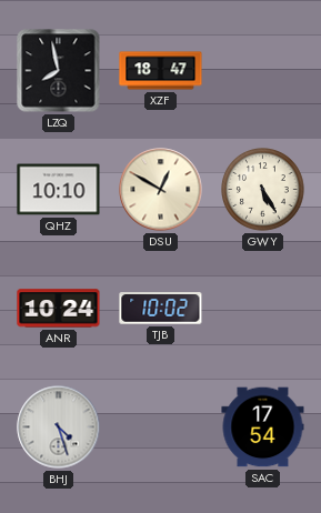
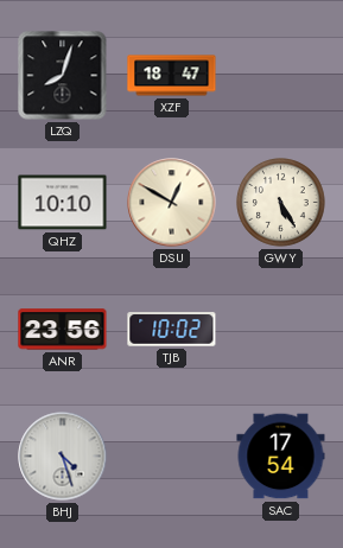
LZQ: 7:58 -> 8:03 (63, 76)
ANR: 10:24 -> 23:56 (63, 330)
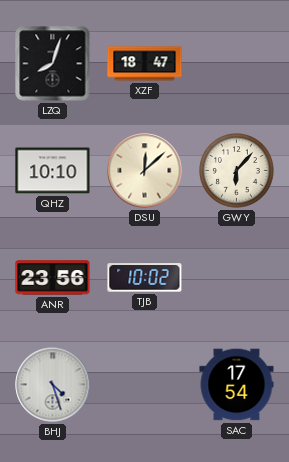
DSU: 12:50 -> 12:08 (145, 171)
GWY: 5:25 -> 6:07 (237, 171)
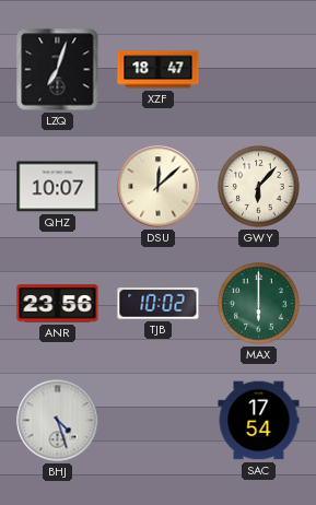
LZQ: 8:03 -> 7:03 (58, 70)
QHZ: 10:10 -> 10:07 (58, 187)
MAX: none -> 6:00 (259, 304)
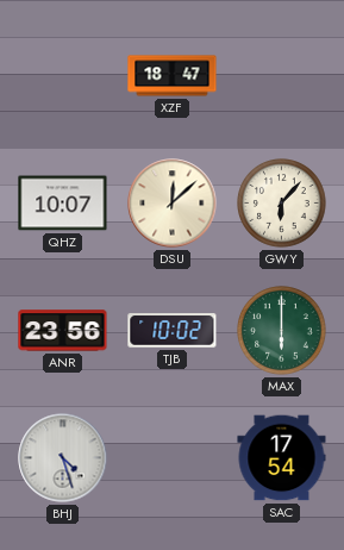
LZQ: 7:03 -> none (58, 70)
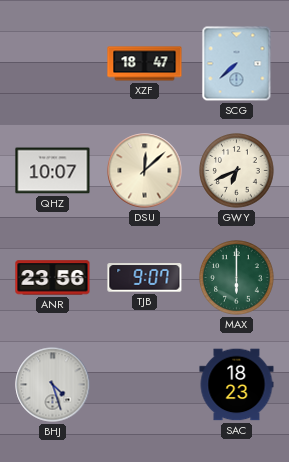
SCG: none -> 7:38 (237, 64)
GWY: 6:07 -> 6:41 (237, 171)
TJB: 10:02 -> 9:07 (145, 278)
SAC: 17:54 -> 18:23 (237, 385)
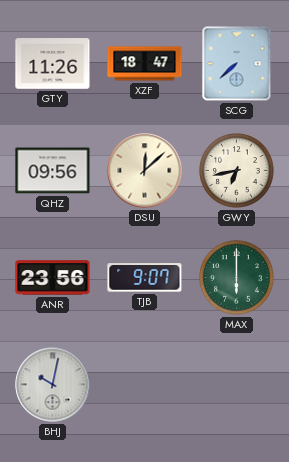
GTY: none -> 11:26 (53, 64)
QHZ: 10:07 -> 09:56 (53, 171)
GWY: 6:41 -> 6:43 (237, 171)
BHJ: 4:27 -> 10:02 (53, 385)
SAC: 18:23 -> none (237, 385)
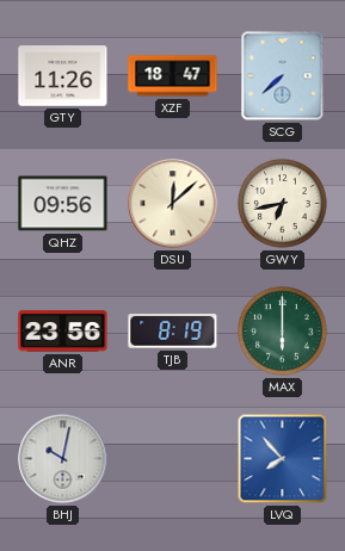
TJB: 9:07 -> 8:19 (173, 332)
LVQ: none -> 7:53 (283, 459)
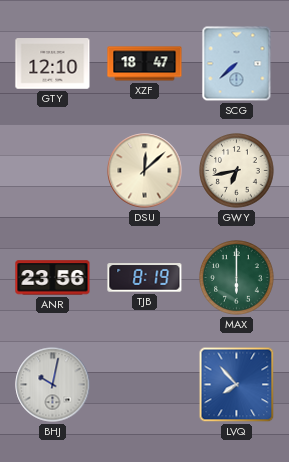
GTY: 11:26 -> 12:10 (53, 64)
QHZ: 09:56 -> none (63, 204)
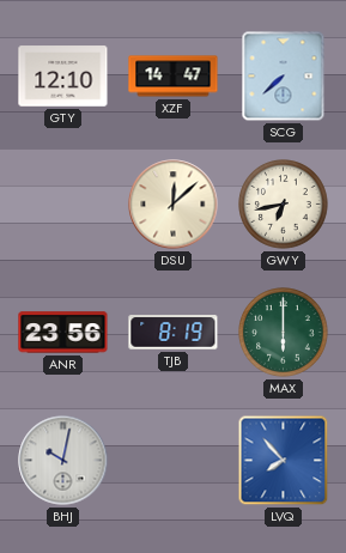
XZF: 18:47 -> 14:47 (174, 77)
